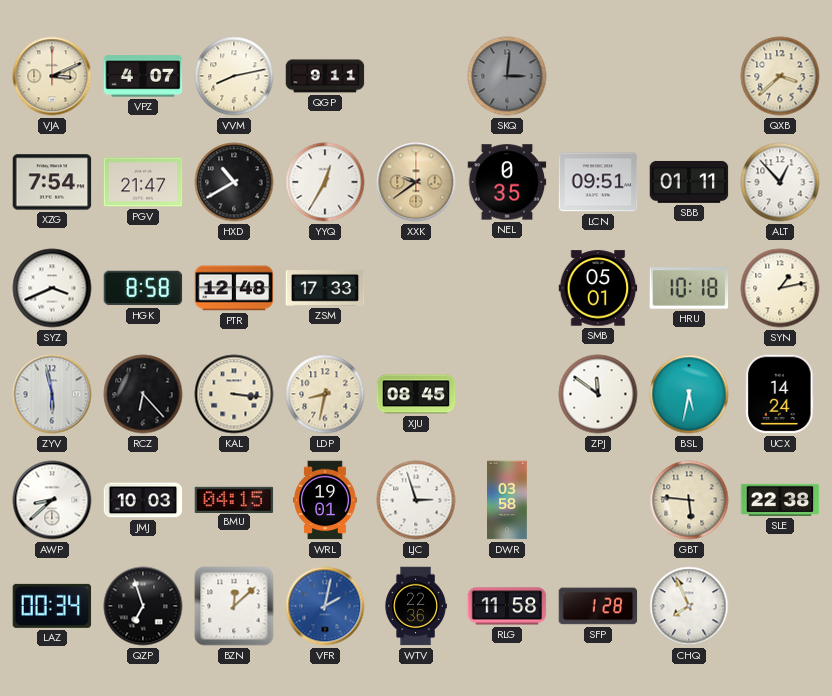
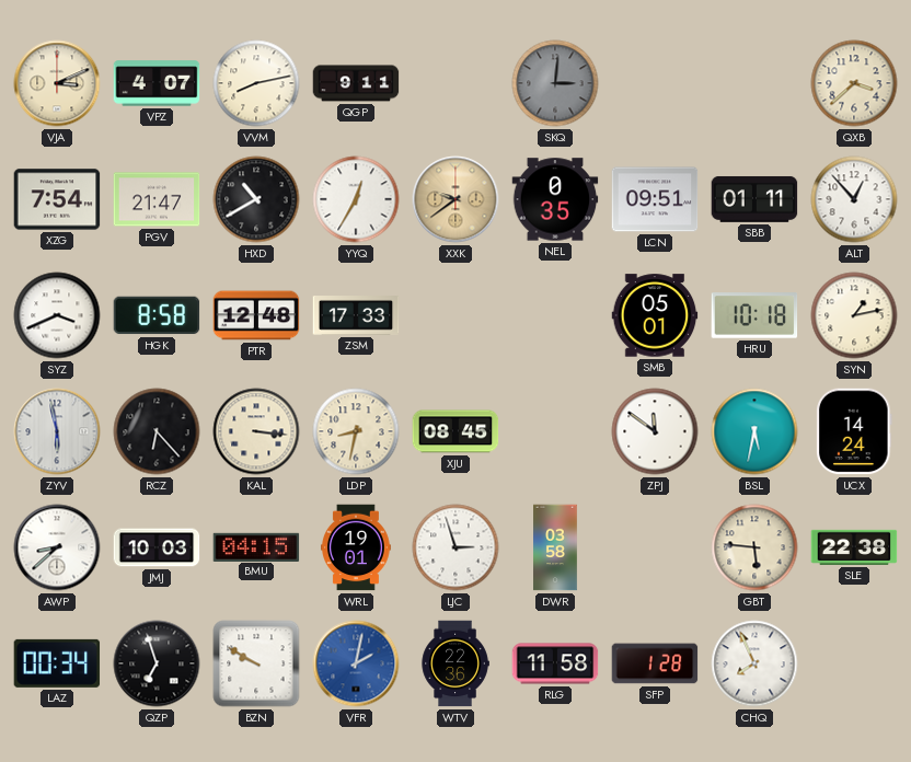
BZN: 12:08 -> 9:50 (256, 663)
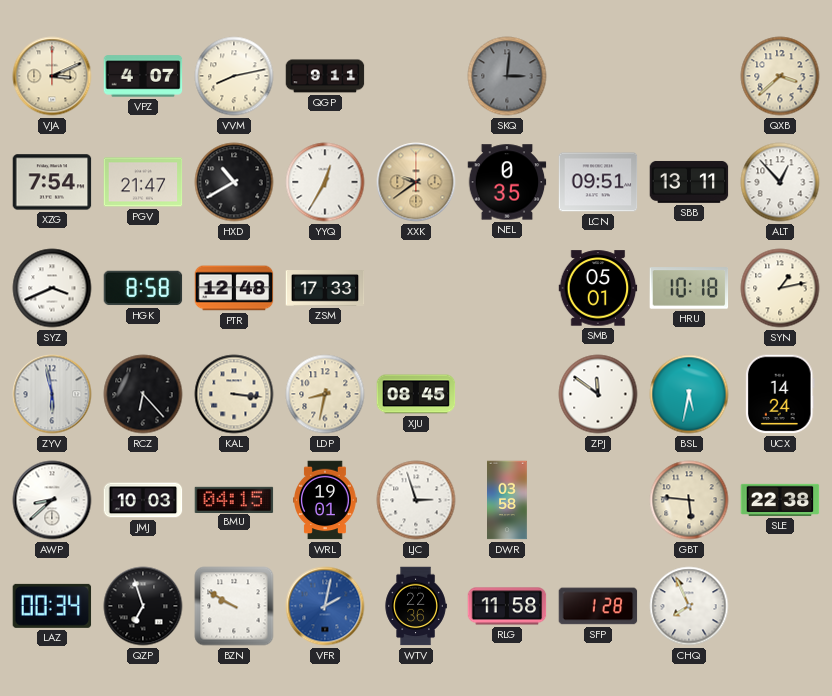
SBB: 01:11 -> 13:11 (689, 182)
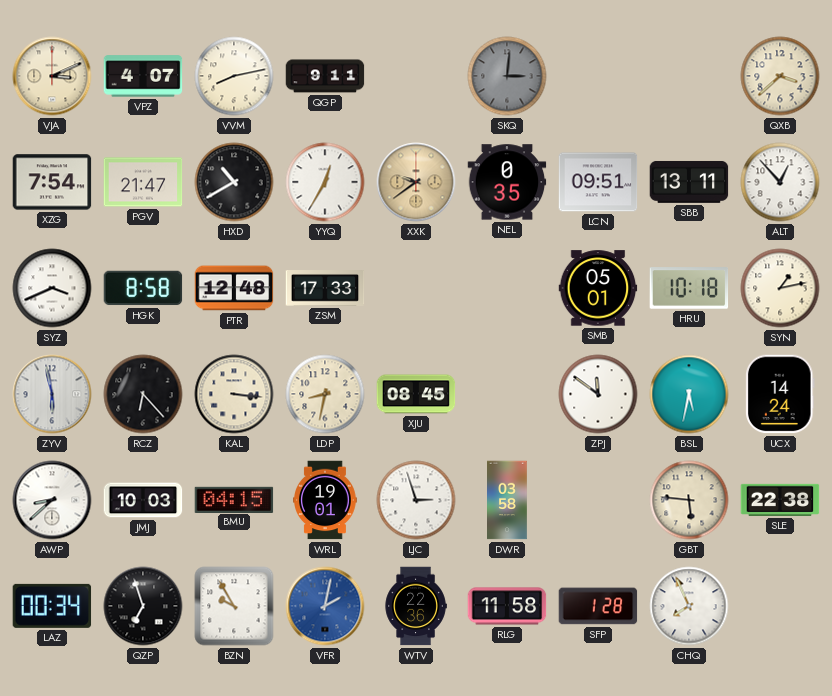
BZN: 9:50 -> 9:55 (234, 606)
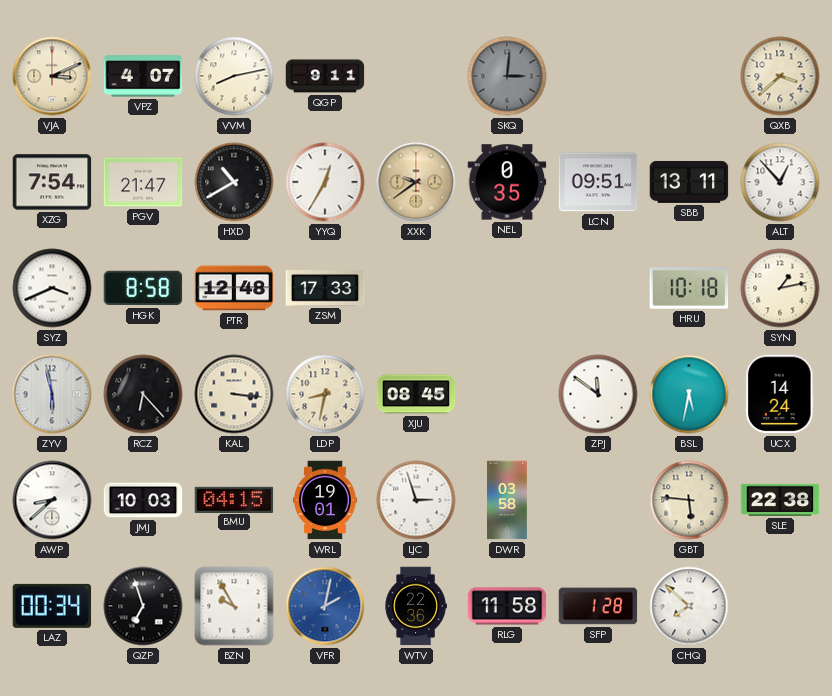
SMB: 05:01 -> none (598, 288)
CHQ: 7:56 -> 7:52 (689, 606)
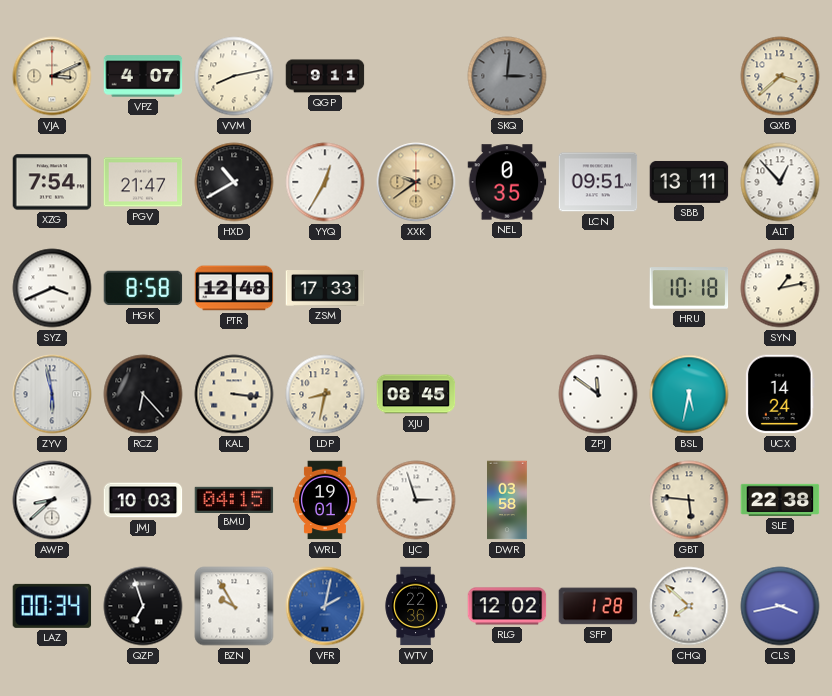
RLG: 11:58 -> 12:02 (507, 606)
CLS: none -> 3:43 (780, 606)
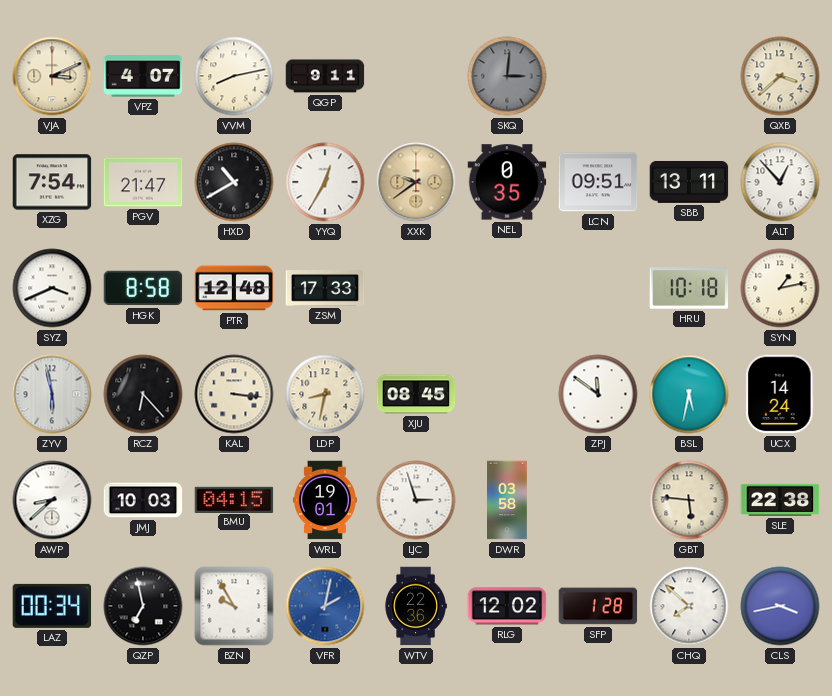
QZP: 6:57 -> 6:58 (143, 606)
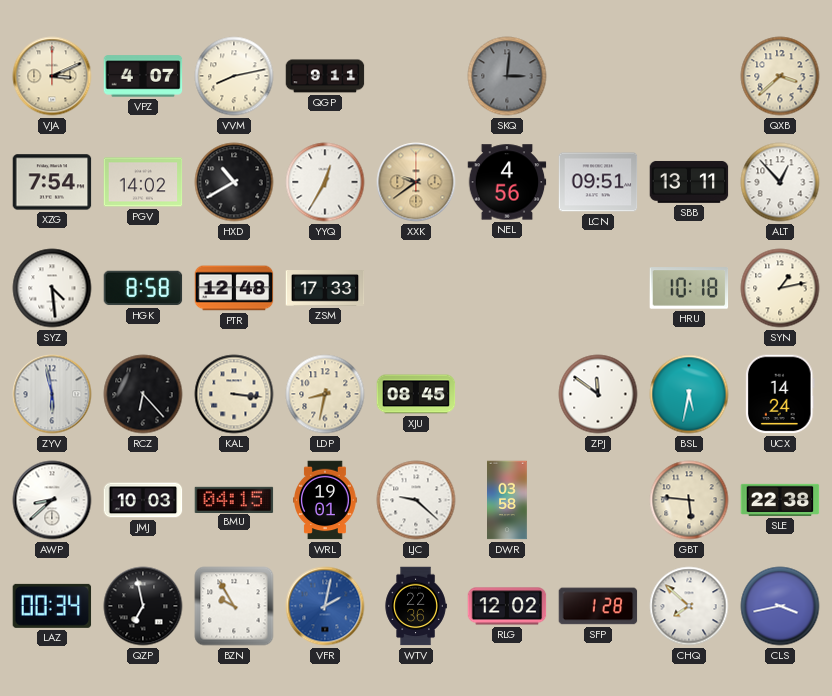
PGV: 21:47 -> 14:02 (143, 182)
NEL: 0:35 -> 4:56 (507, 182)
SYZ: 3:41 -> 4:29 (52, 288)
LJC: 2:57 -> 9:22 (416, 500)
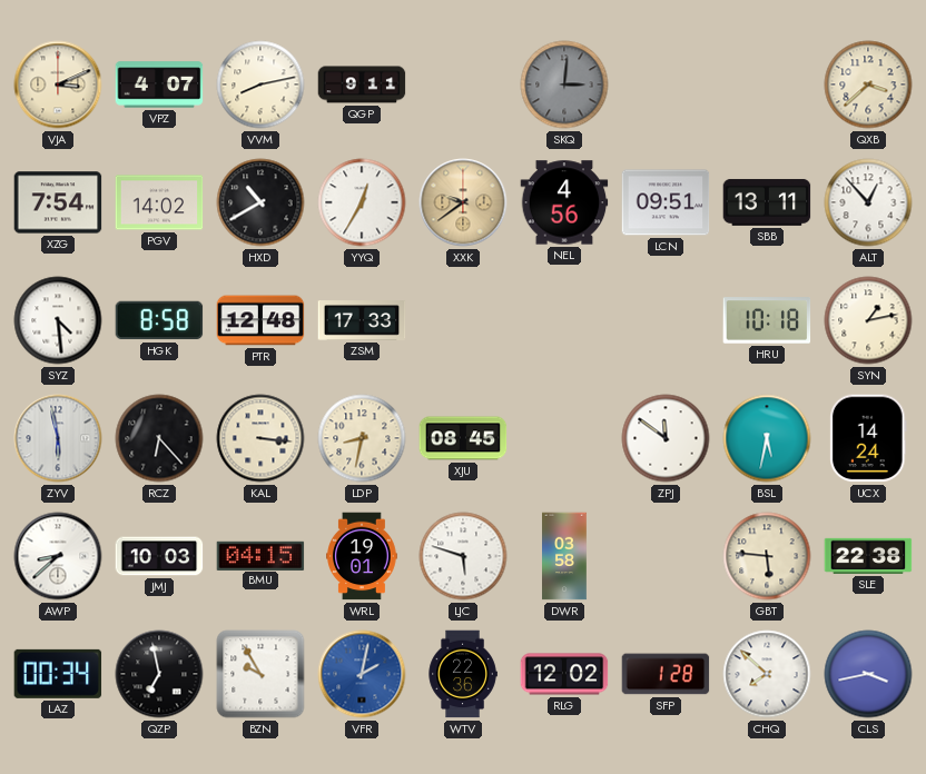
LJC: 9:22 -> 5:48 (463, 556)
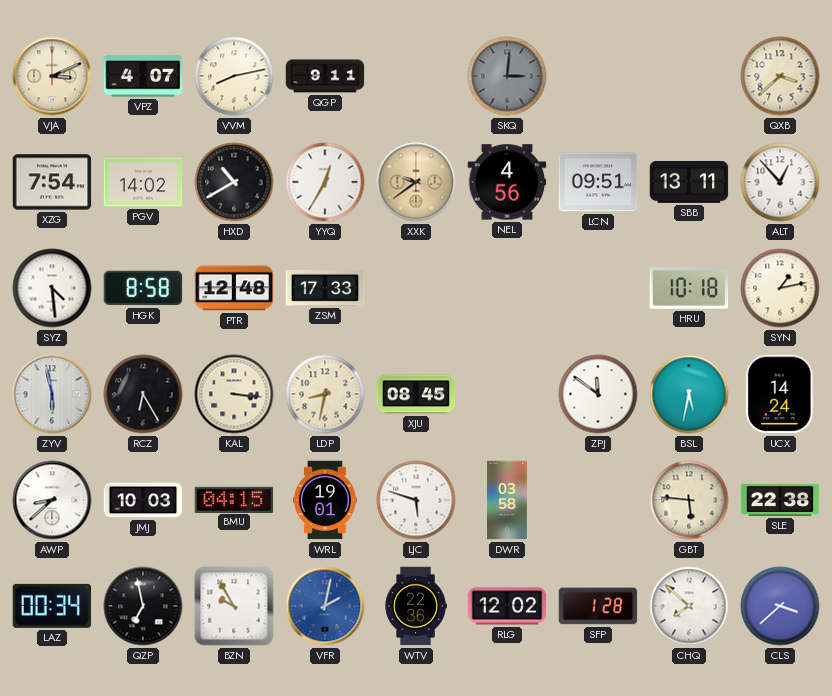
RCZ: 6:23 -> 6:25 (143, 394)
CLS: 3:43 -> 3:38 (780, 606)
